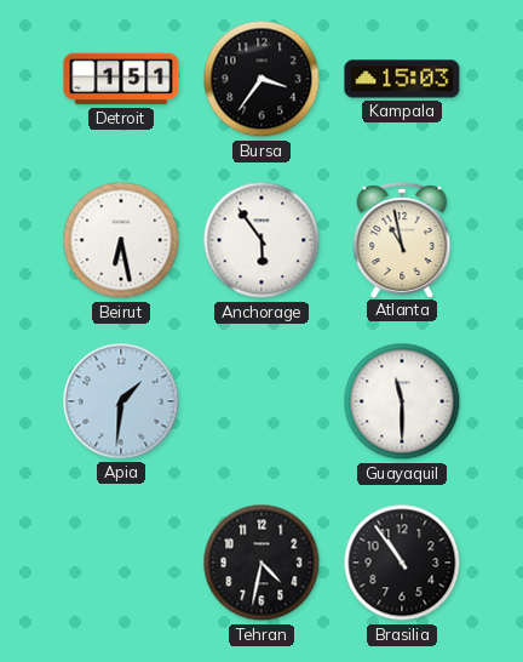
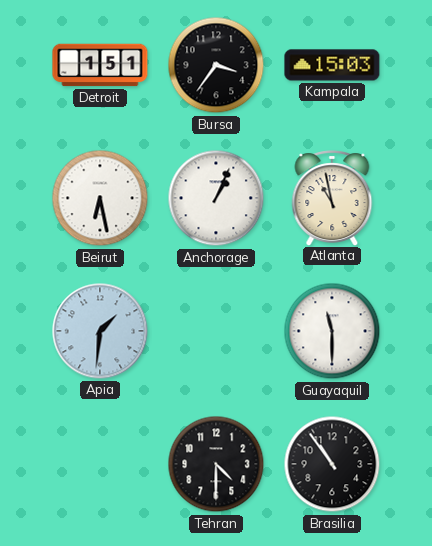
Anchorage: 5:54 -> 1:04 (216, 198)
Tehran: 4:32 -> 4:30 (216, 464)
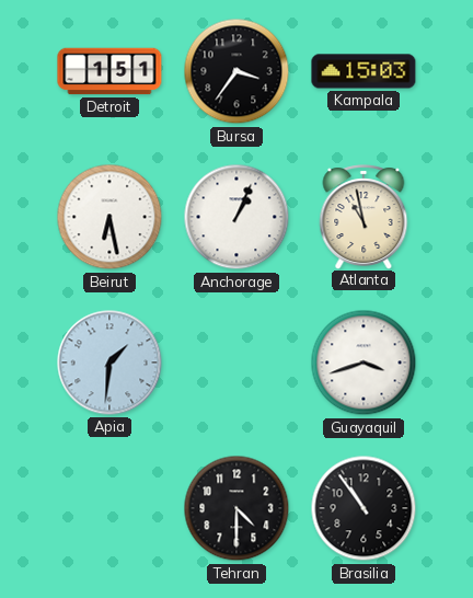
Guayaquil: 11:30 -> 3:42 (364, 363)
